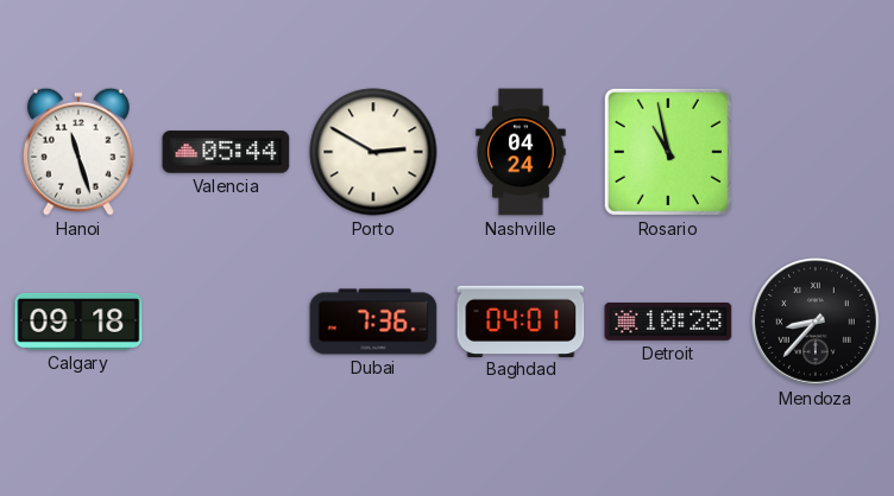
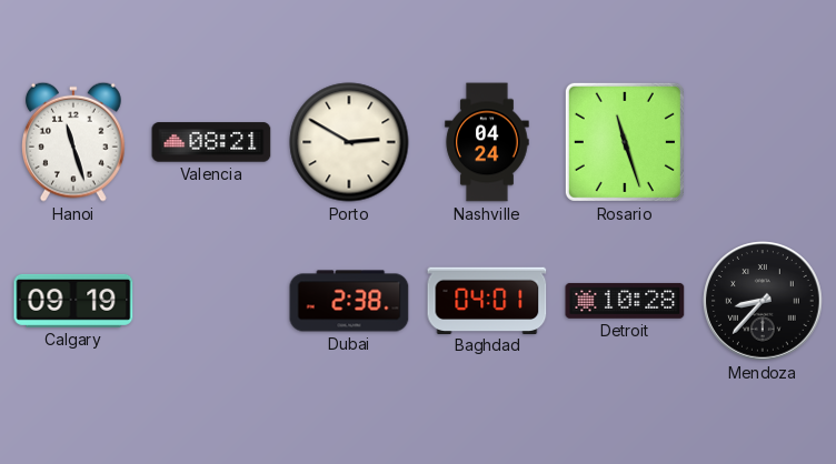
Valencia: 05:44 -> 08:21 (211, 142)
Rosario: 10:58 -> 11:27 (625, 142)
Calgary: 09:18 -> 09:19 (73, 301)
Dubai: 7:36 -> 2:38 (349, 301)
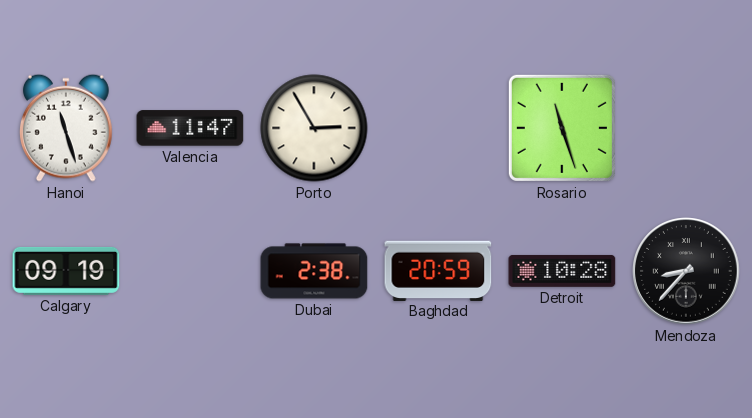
Valencia: 08:21 -> 11:47 (190, 128)
Porto: 2:50 -> 2:55 (314, 128)
Nashville: 04:24 -> none (487, 142)
Baghdad: 04:01 -> 20:59 (438, 270)
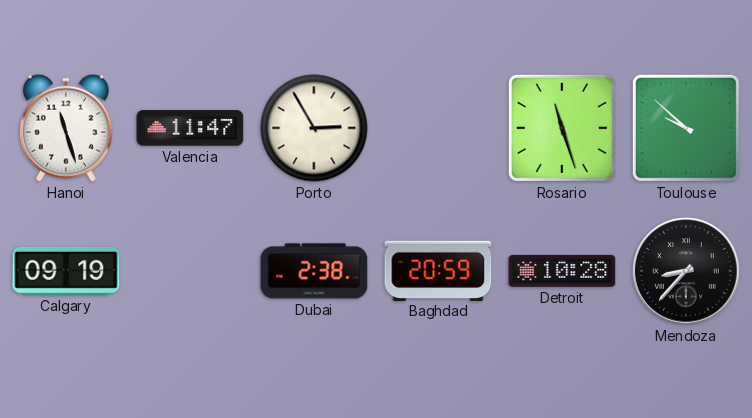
Toulouse: none -> 9:52 (686, 128)
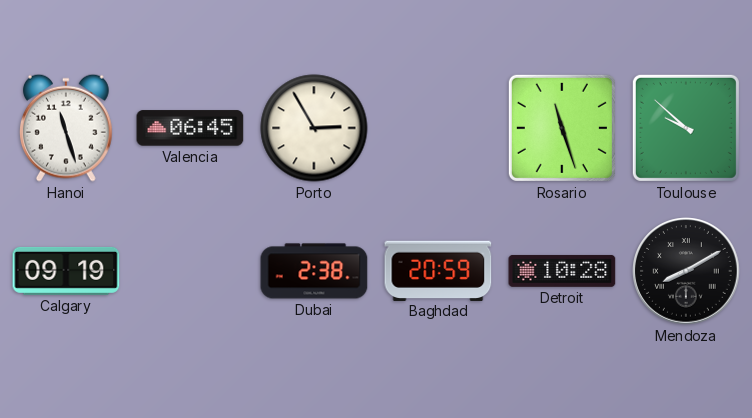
Valencia: 11:47 -> 06:45 (190, 128)
Mendoza: 8:37 -> 8:10 (686, 271)
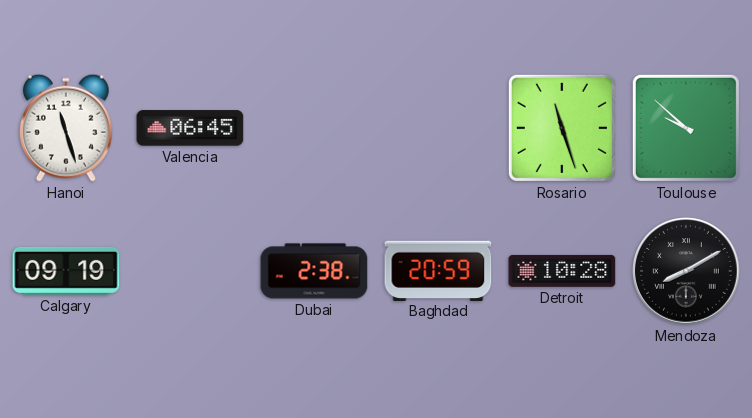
Porto: 2:55 -> none (314, 128)
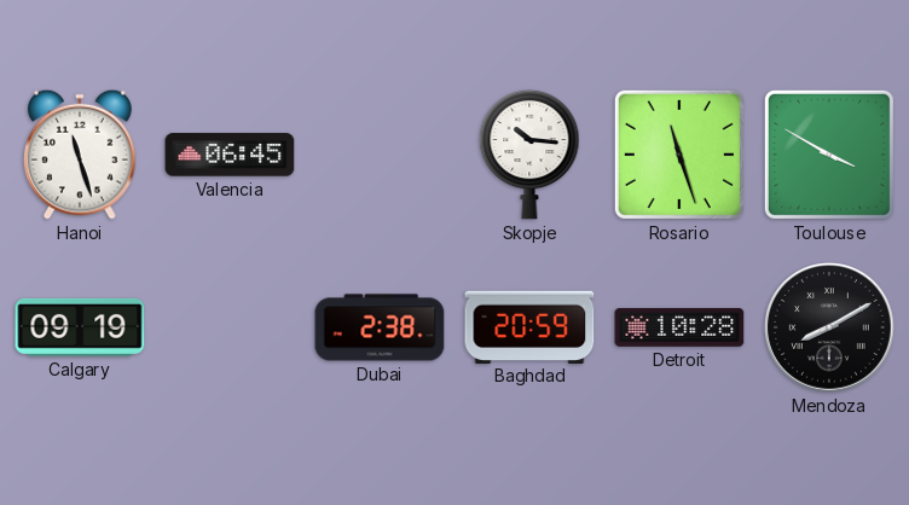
Skopje: none -> 10:16 (529, 155)
Toulouse: 9:52 -> 3:50 (829, 155)
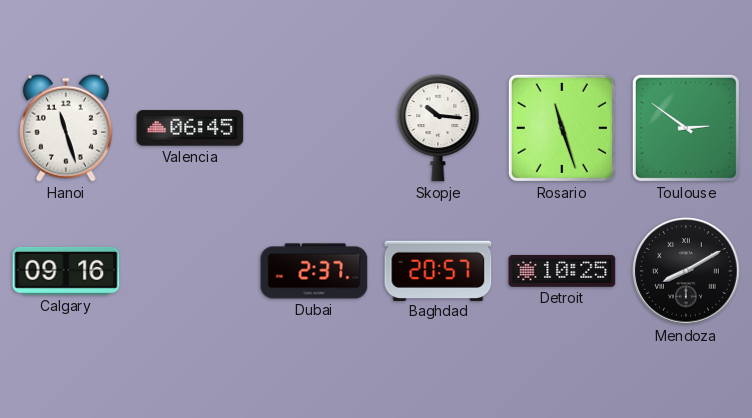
Toulouse: 3:50 -> 2:51 (686, 128)
Calgary: 09:19 -> 09:16 (66, 271)
Dubai: 2:38 -> 2:37 (314, 271)
Baghdad: 20:59 -> 20:57 (438, 270)
Detroit: 10:28 -> 10:25 (562, 271)
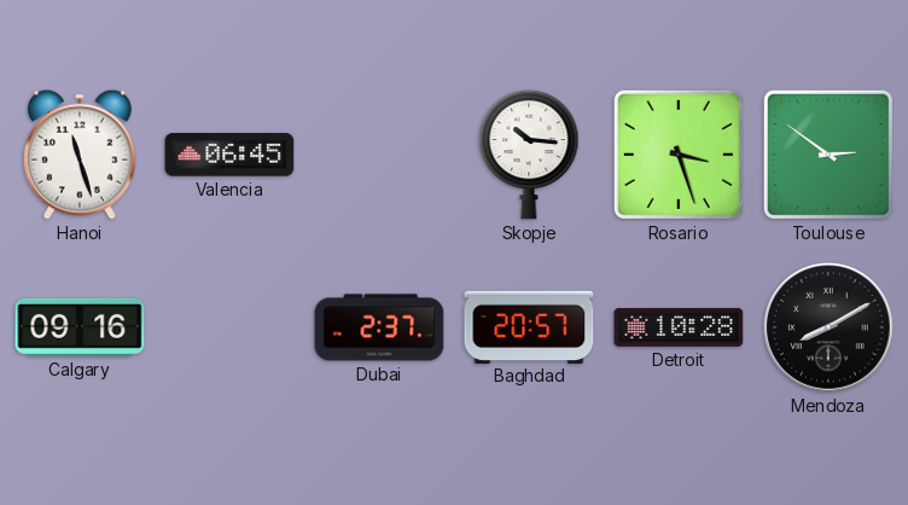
Rosario: 11:27 -> 3:27 (679, 155)
Detroit: 10:25 -> 10:28 (679, 327)
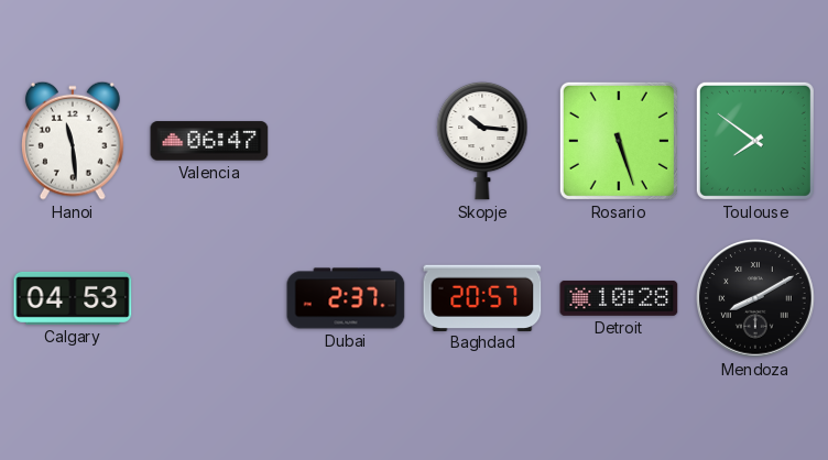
Hanoi: 11:27 -> 11:29 (73, 141)
Valencia: 06:45 -> 06:47 (209, 141)
Rosario: 3:27 -> 5:27 (619, 141)
Toulouse: 2:51 -> 7:51 (755, 141)
Calgary: 09:16 -> 04:53 (73, 298)
